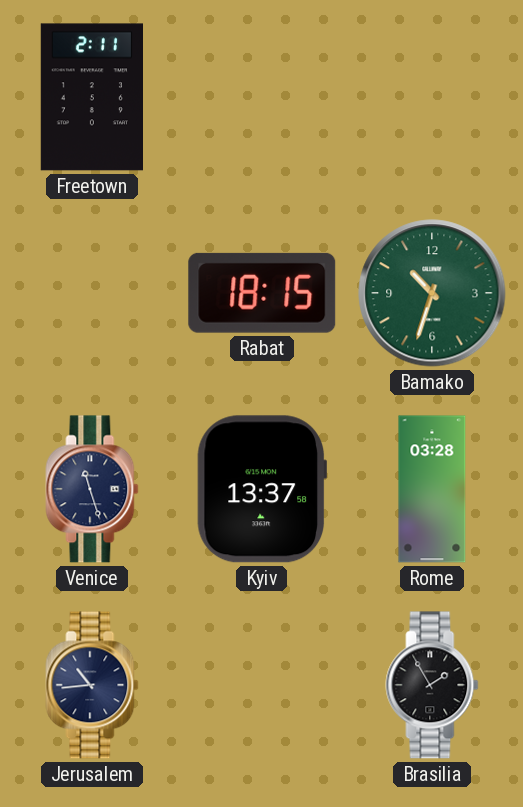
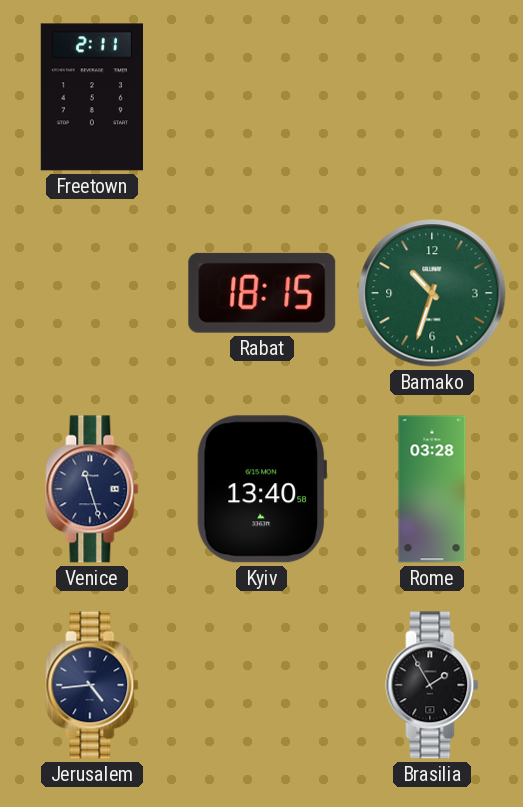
Kyiv: 13:37 -> 13:40 (261, 489)
Jerusalem: 10:44 -> 4:44 (92, 685)
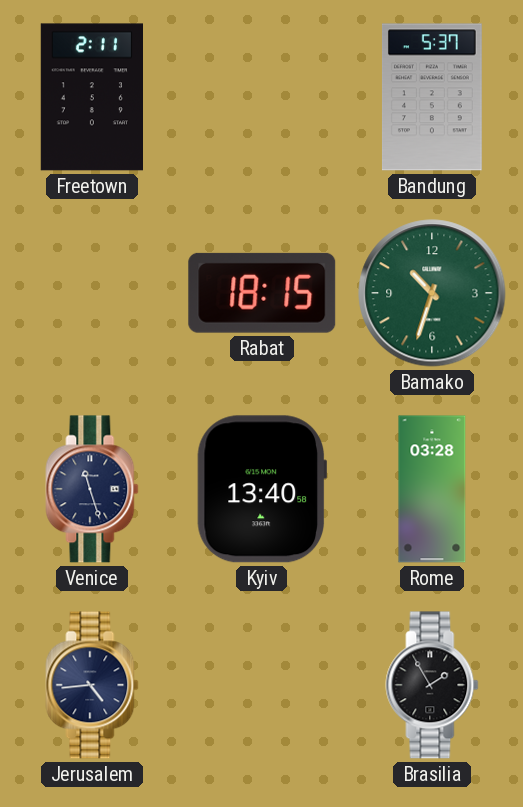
Bandung: none -> 5:37 (432, 97)
